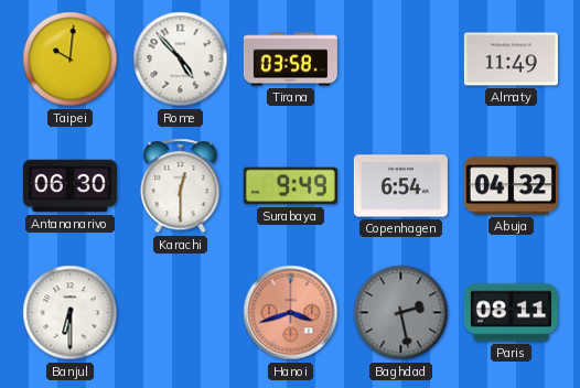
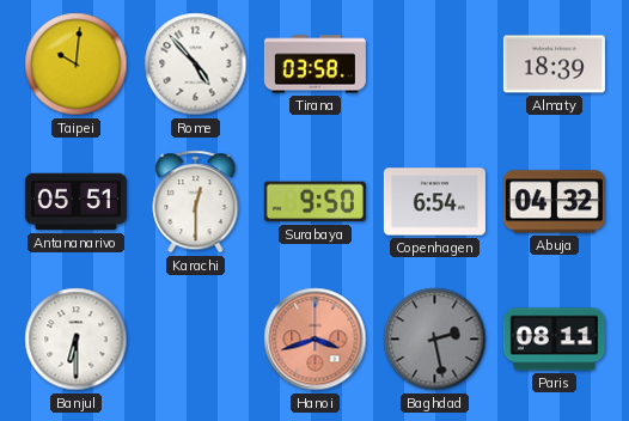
Almaty: 11:49 -> 18:39 (554, 65)
Antananarivo: 06:30 -> 05:51 (75, 202)
Surabaya: 9:49 -> 9:50 (314, 202)
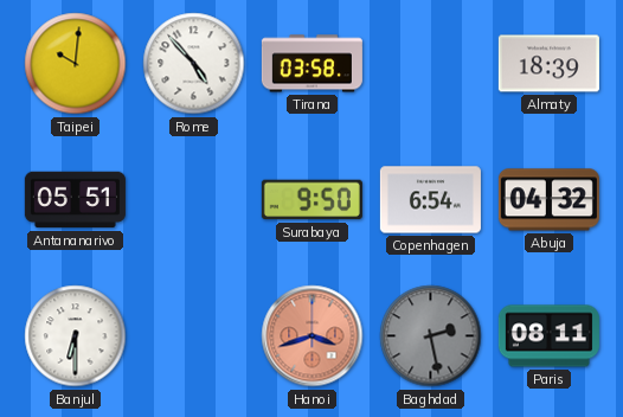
Karachi: 12:30 -> none (196, 202)
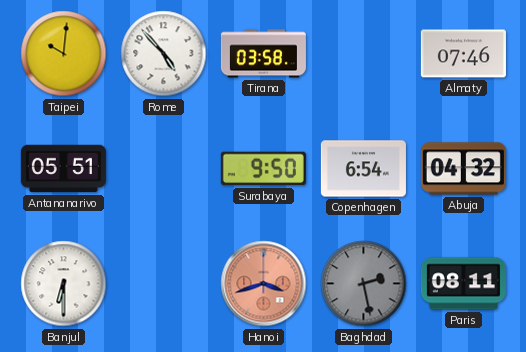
Almaty: 18:39 -> 07:46 (463, 54)
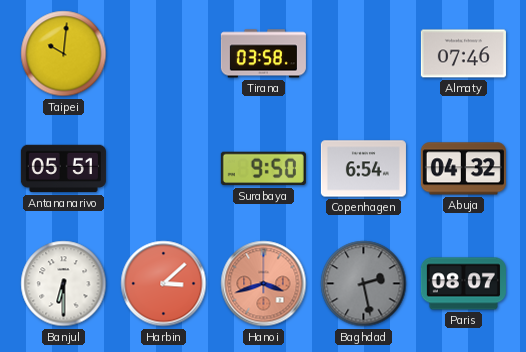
Rome: 4:53 -> none (164, 54)
Harbin: none -> 3:08 (164, 284)
Paris: 08:11 -> 08:07 (463, 284)
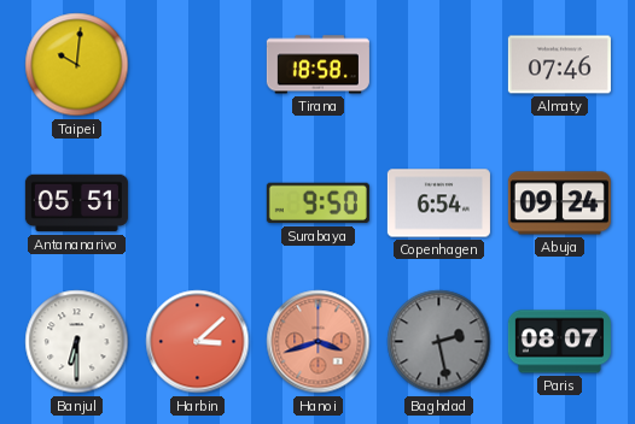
Tirana: 03:58 -> 18:58 (317, 65)
Abuja: 04:32 -> 09:24 (559, 204)
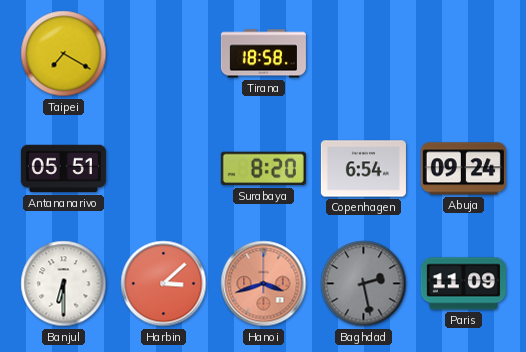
Taipei: 10:01 -> 7:20 (64, 54)
Almaty: 07:46 -> none (559, 65)
Surabaya: 9:50 -> 8:20 (263, 169)
Paris: 08:07 -> 11:09 (463, 284)
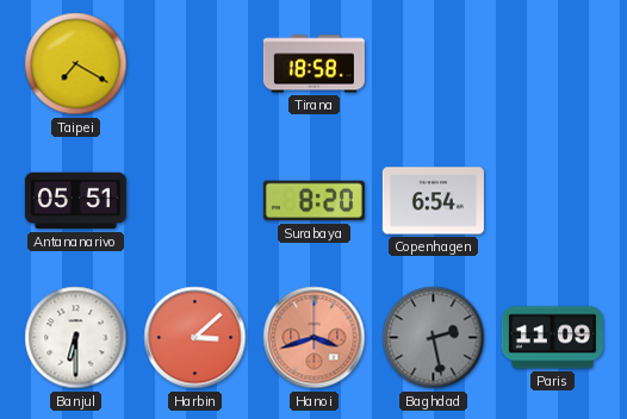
Abuja: 09:24 -> none (463, 169)
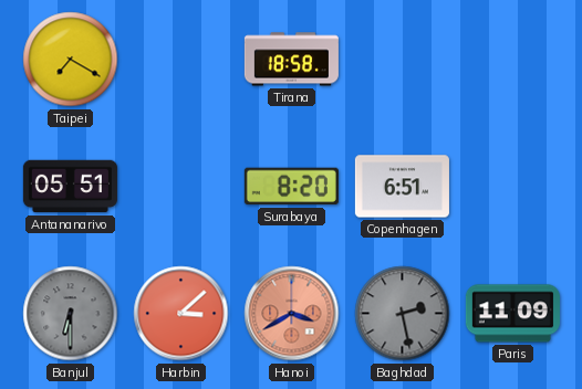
Copenhagen: 6:54 -> 6:51 (402, 187)
Banjul dial: white -> grey (71, 314)
Hanoi: 3:42 -> 3:40 (292, 314)
